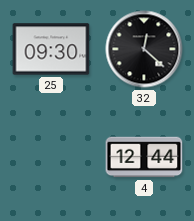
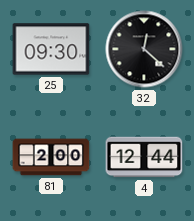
81: none -> 2:00 (51, 157)
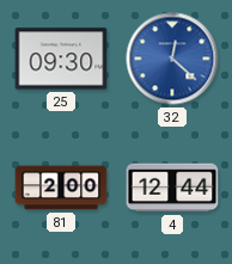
32 dial: black -> blue (172, 59)
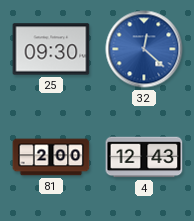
4: 12:44 -> 12:43 (144, 157)
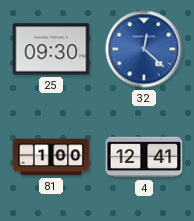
81: 2:00 -> 1:00 (51, 157)
4: 12:43 -> 12:41 (144, 157)
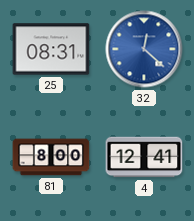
25: 09:30 -> 08:31 (51, 49)
81: 1:00 -> 8:00 (51, 157)
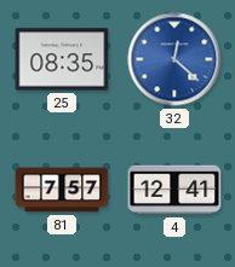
25: 08:31 -> 08:35 (62, 59)
81: 8:00 -> 7:57 (62, 190)
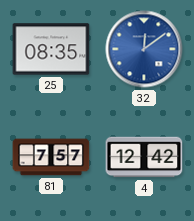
32: 12:22 -> 12:09 (144, 49)
4: 12:41 -> 12:42 (144, 157)
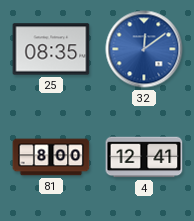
81: 7:57 -> 8:00 (51, 157)
4: 12:42 -> 12:41 (144, 157)
